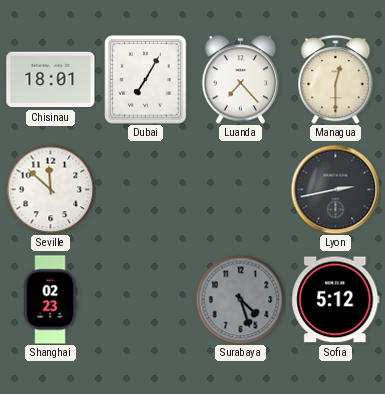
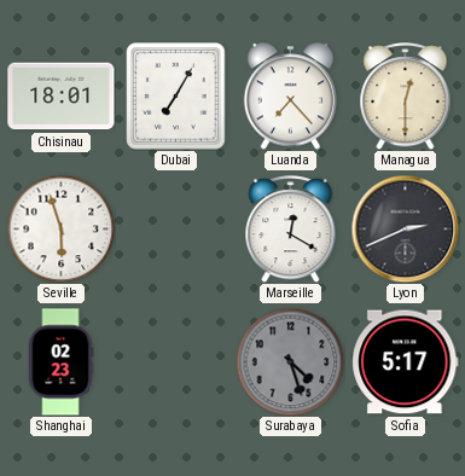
Seville: 11:52 -> 5:57 (60, 228)
Marseille: none -> 12:20 (291, 230)
Lyon: 2:43 -> 2:41 (405, 228)
Sofia: 5:12 -> 5:17 (406, 362)
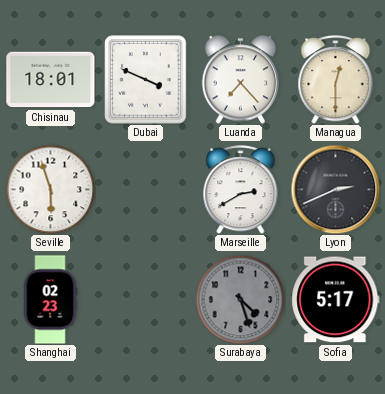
Dubai: 7:05 -> 3:49 (146, 80)
Marseille: 12:20 -> 2:40 (241, 190)
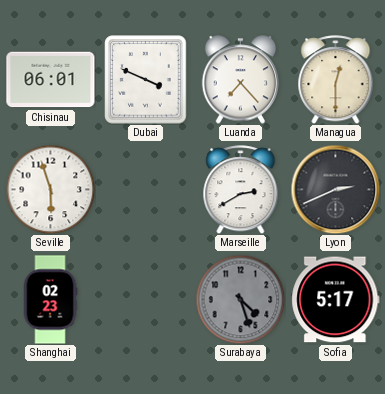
Chisinau: 18:01 -> 06:01 (51, 80)
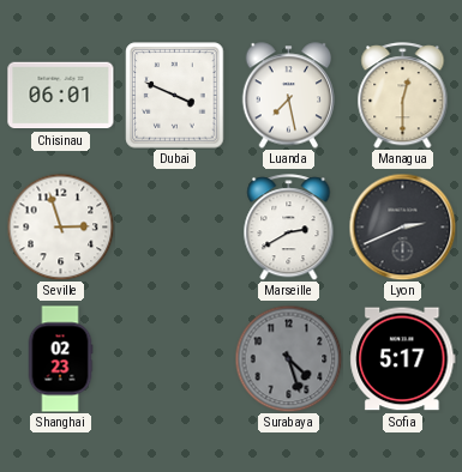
Luanda: 7:23 -> 7:28 (289, 96)
Seville: 5:57 -> 2:57 (60, 226)
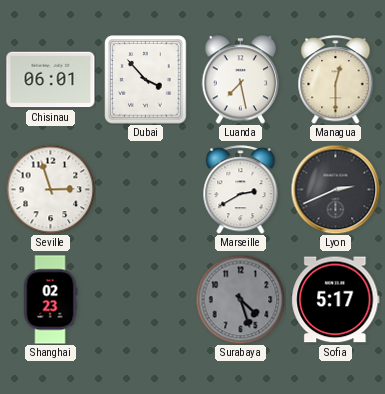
Dubai: 3:49 -> 3:53 (146, 80)
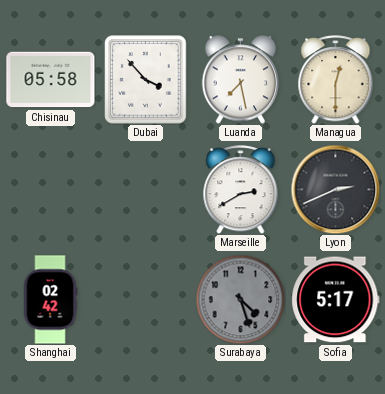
Chisinau: 06:01 -> 05:58 (51, 80)
Seville: 2:57 -> none (50, 189)
Shanghai: 02:23 -> 02:42 (50, 300)
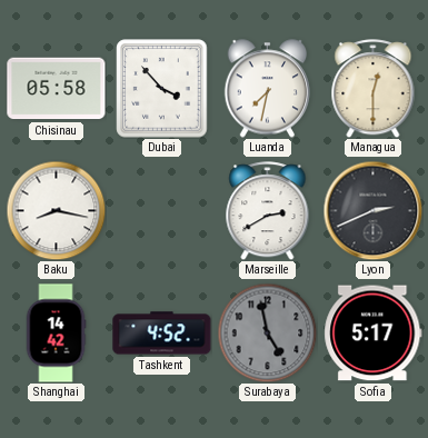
Luanda: 7:28 -> 7:32 (268, 89)
Baku: none -> 8:17 (56, 210)
Shanghai: 02:42 -> 14:42 (56, 334)
Tashkent: none -> 4:52 (162, 334)
Surabaya: 4:27 -> 4:58 (267, 332)
